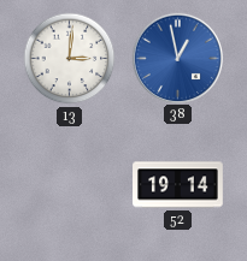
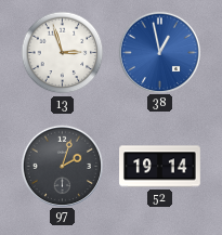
13: 3:01 -> 2:57 (63, 53)
97: none -> 2:03 (62, 166)
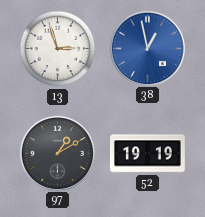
97: 2:03 -> 1:10 (57, 153)
52: 19:14 -> 19:19 (148, 154)
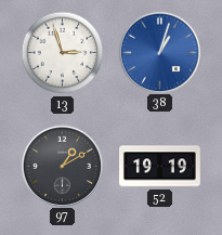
38: 12:58 -> 1:03 (159, 52)
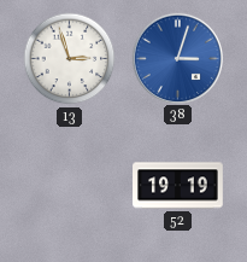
38: 1:03 -> 3:03 (177, 58)
97: 1:10 -> none (62, 166)
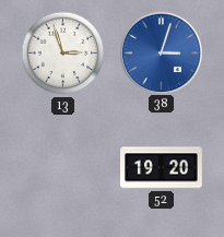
52: 19:19 -> 19:20 (162, 168)
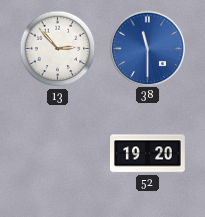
13: 2:57 -> 2:53 (58, 49)
38: 3:03 -> 11:30 (147, 48)
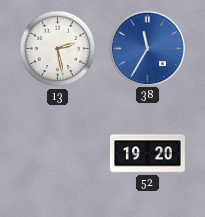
13: 2:53 -> 2:28 (58, 49)
38: 11:30 -> 11:35 (147, 48)
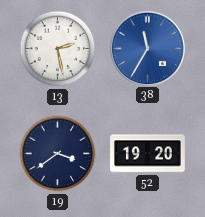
19: none -> 3:39 (58, 154)
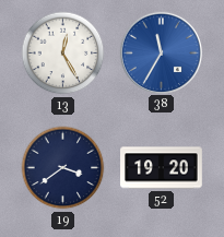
13: 2:28 -> 12:25 (63, 54)
